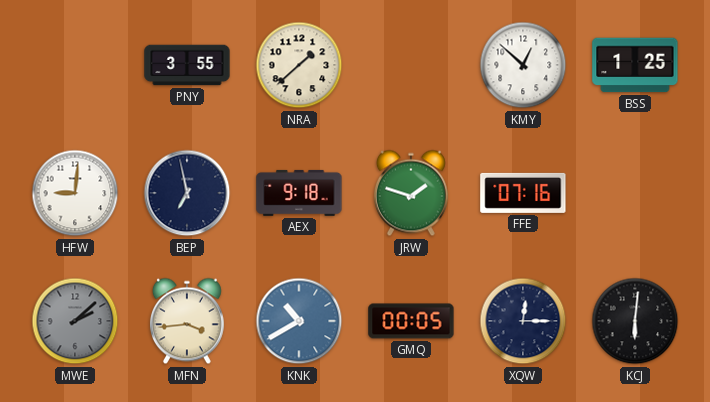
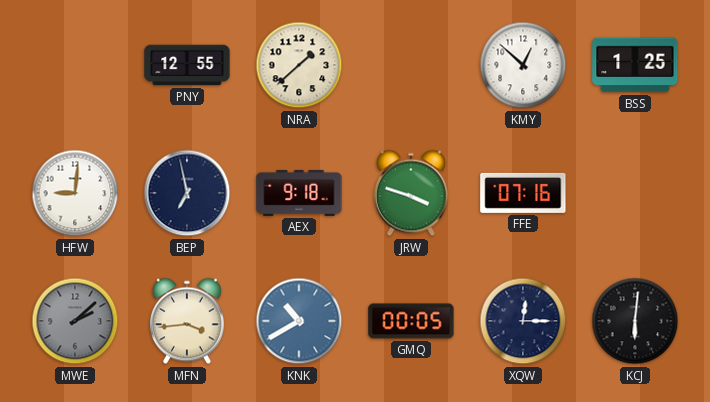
PNY: 3:55 -> 12:55 (187, 65)
JRW: 1:48 -> 3:48 (411, 193)
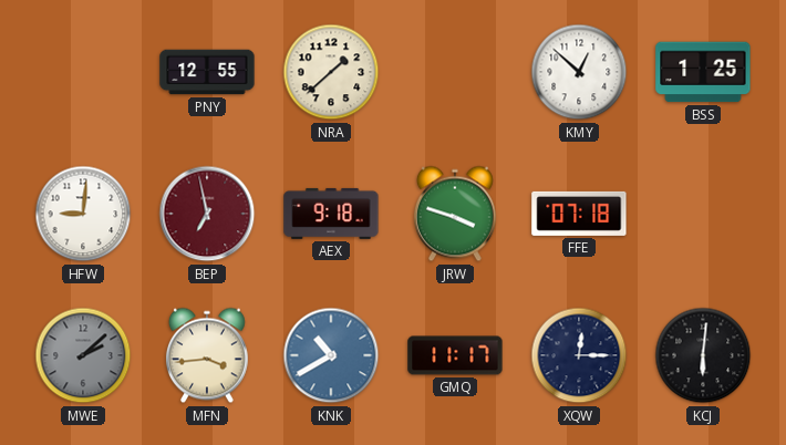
BEP dial: navy -> burgundy (207, 214)
FFE: 07:16 -> 07:18 (579, 214)
GMQ: 00:05 -> 11:17 (455, 355)
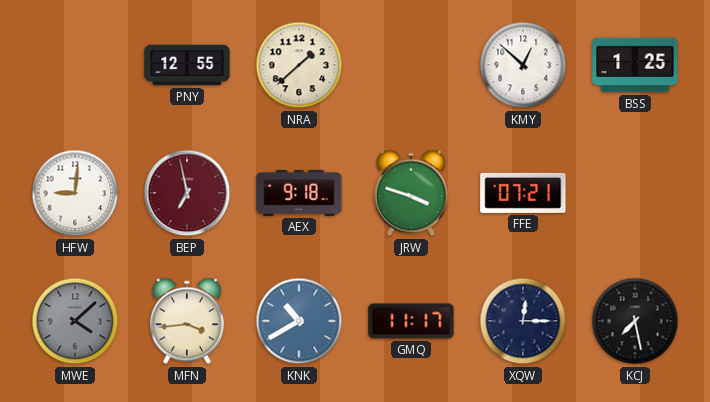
FFE: 07:18 -> 07:21 (523, 193)
MWE: 2:08 -> 4:08 (75, 321)
KCJ: 6:01 -> 7:28 (635, 321)
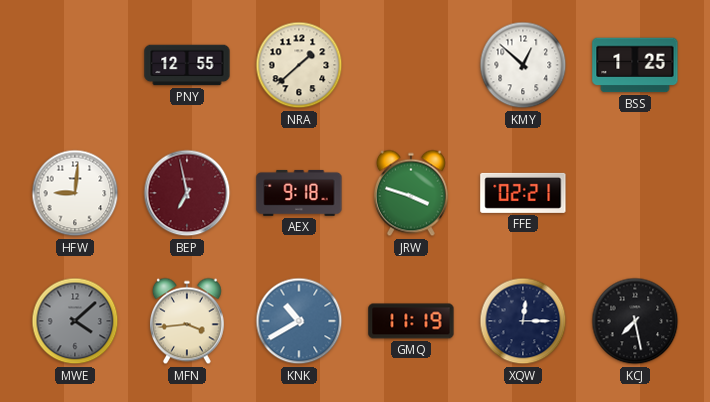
FFE: 07:21 -> 02:21 (523, 193)
GMQ: 11:17 -> 11:19 (411, 321)
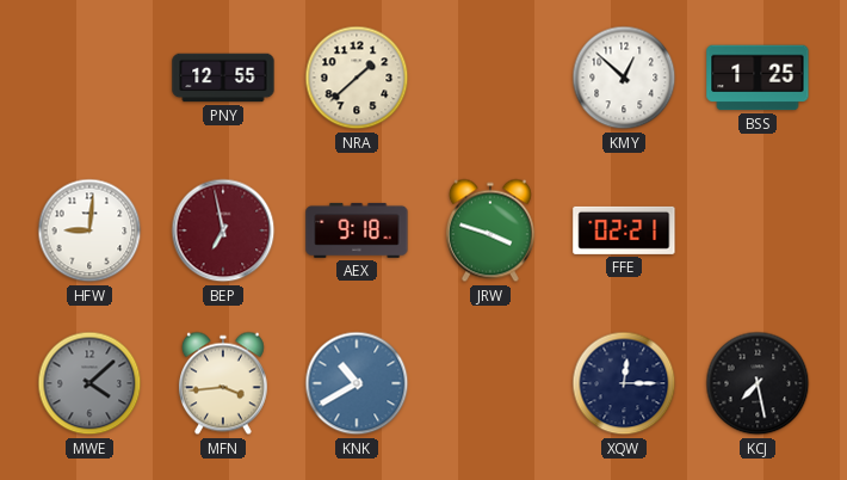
GMQ: 11:19 -> none (411, 321)
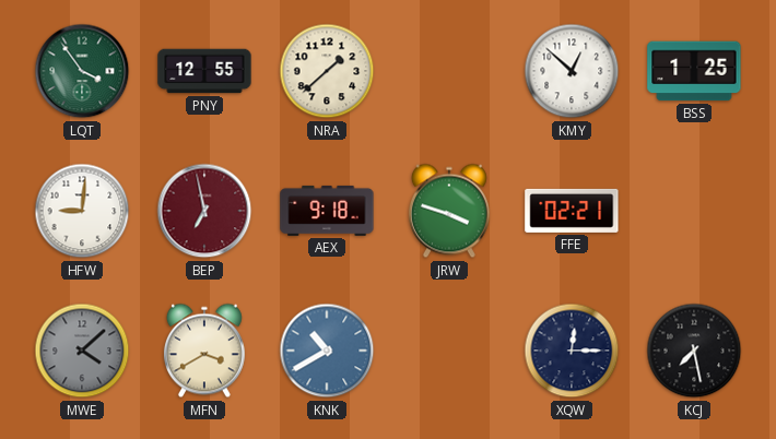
LQT: none -> 3:54 (82, 71)
MFN: 3:44 -> 3:40 (204, 351)
